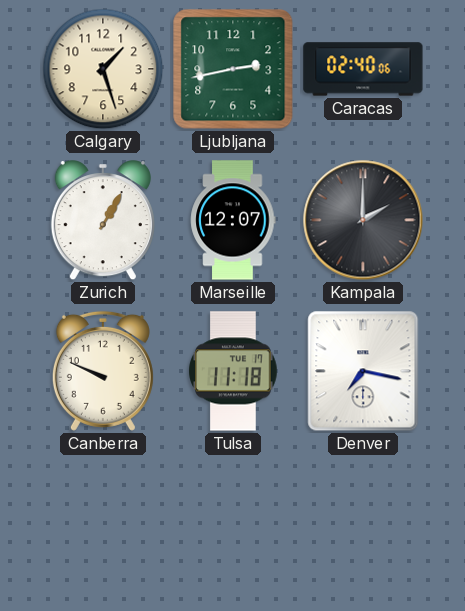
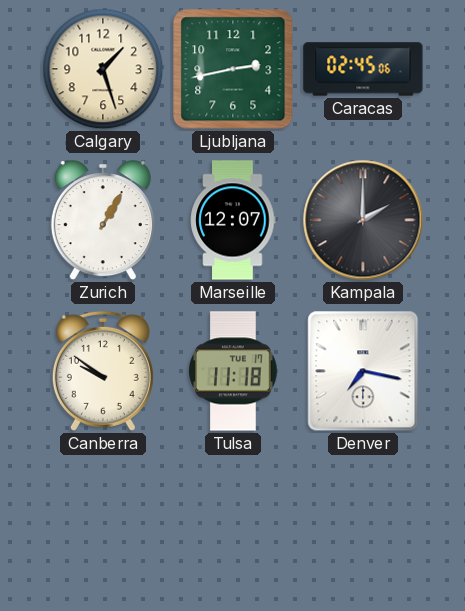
Caracas: 02:40 -> 02:45 (363, 69)
Canberra: 9:49 -> 9:51 (103, 371)
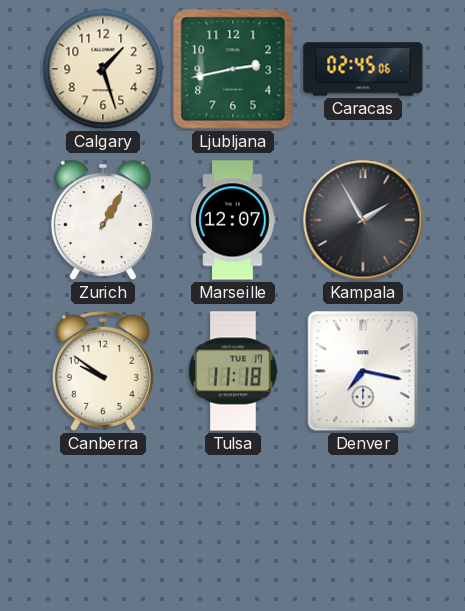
Kampala: 2:00 -> 1:55 (363, 220)
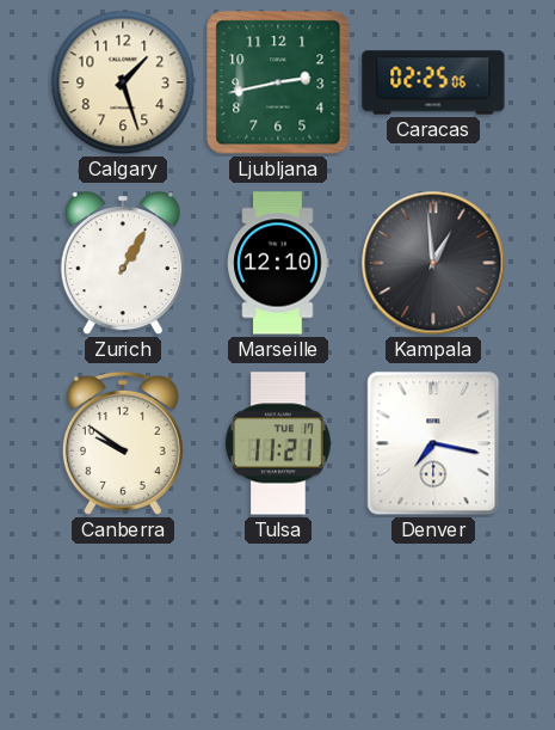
Caracas: 02:45 -> 02:25 (433, 82)
Marseille: 12:07 -> 12:10 (278, 263)
Kampala: 1:55 -> 12:59 (433, 263)
Tulsa: 11:18 -> 11:21 (278, 443)
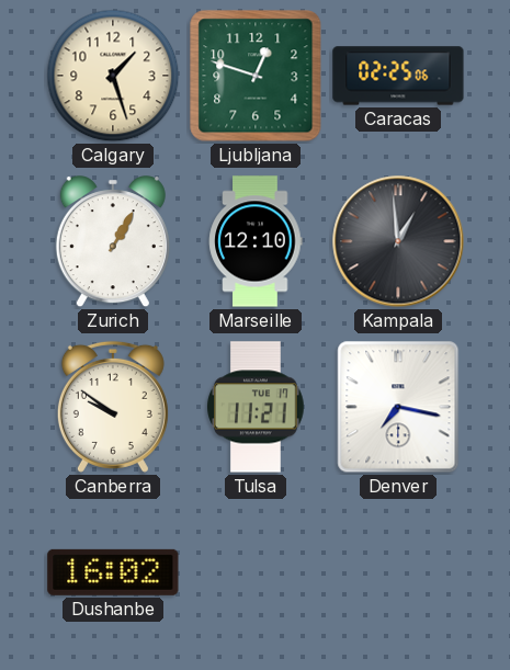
Ljubljana: 2:43 -> 12:48 (256, 76)
Dushanbe: none -> 16:02 (113, 572)
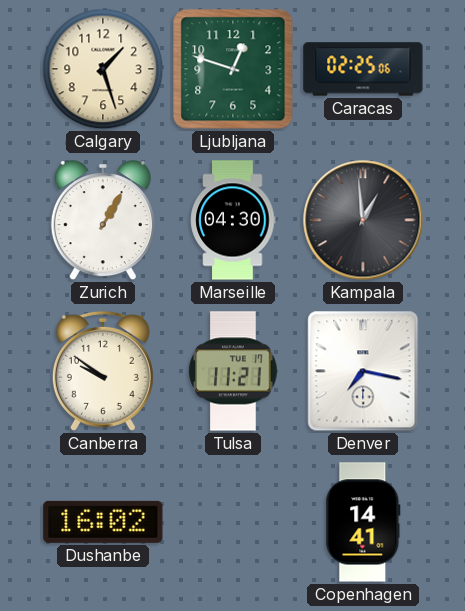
Marseille: 12:10 -> 04:30 (233, 220)
Copenhagen: none -> 14:41 (363, 522)
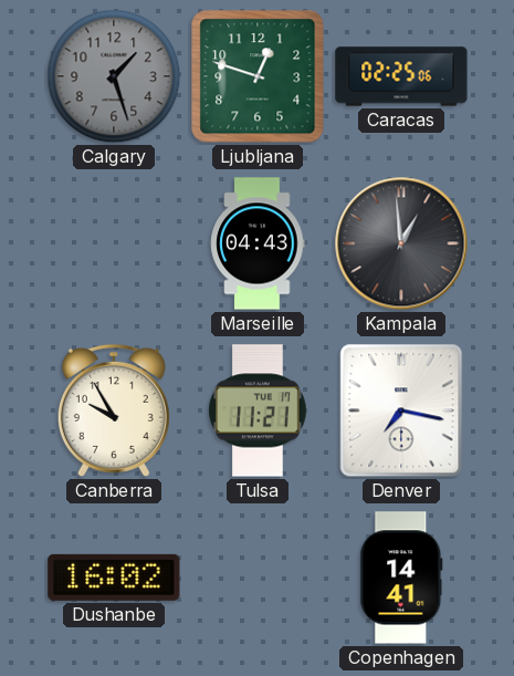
Calgary dial: cream -> grey (114, 76)
Zurich: 1:05 -> none (103, 221)
Marseille: 04:30 -> 04:43 (258, 243)
Canberra: 9:51 -> 9:55 (114, 410)
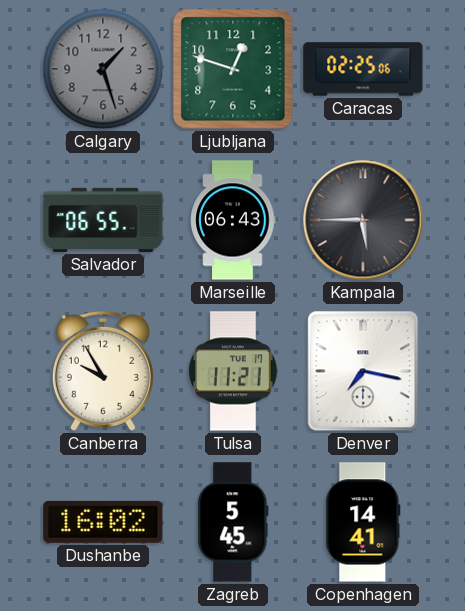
Salvador: none -> 06:55 (103, 220)
Marseille: 04:43 -> 06:43 (233, 220)
Kampala: 12:59 -> 5:45 (363, 220)
Zagreb: none -> 5:45 (233, 522)
